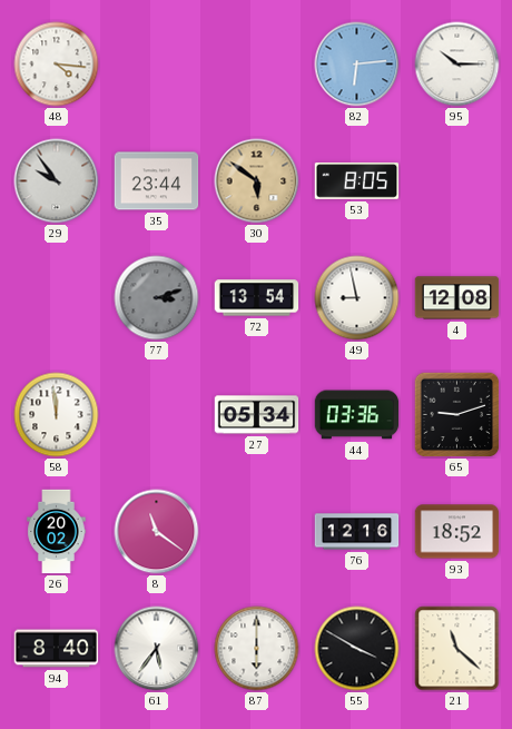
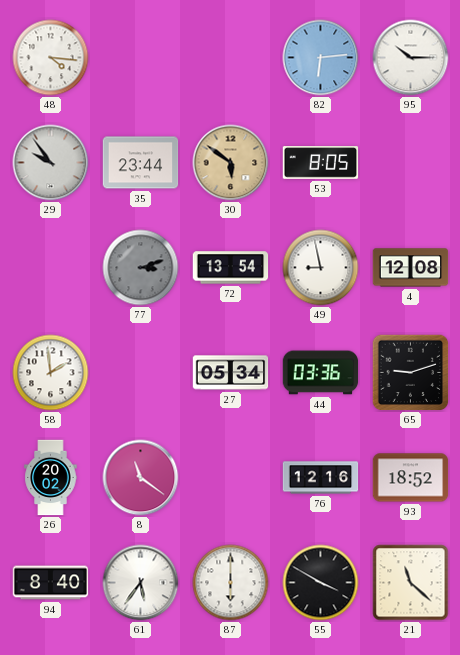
58: 11:59 -> 1:59 (51, 373)
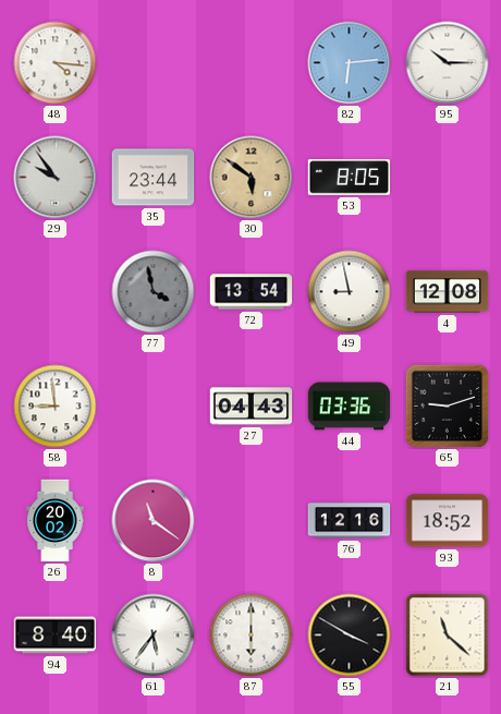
77: 3:12 -> 3:58 (154, 292)
58: 1:59 -> 8:59 (56, 407)
27: 05:34 -> 04:43 (252, 407)
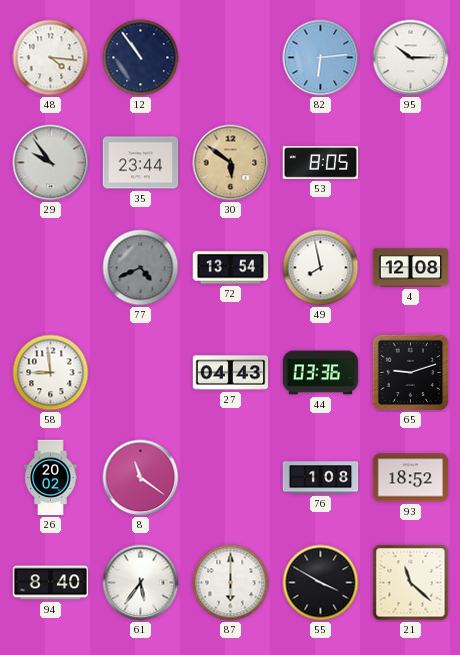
12: none -> 10:54 (141, 58)
77: 3:58 -> 4:41 (141, 268)
49: 8:58 -> 7:58 (321, 268)
76: 12:16 -> 1:08 (321, 478)
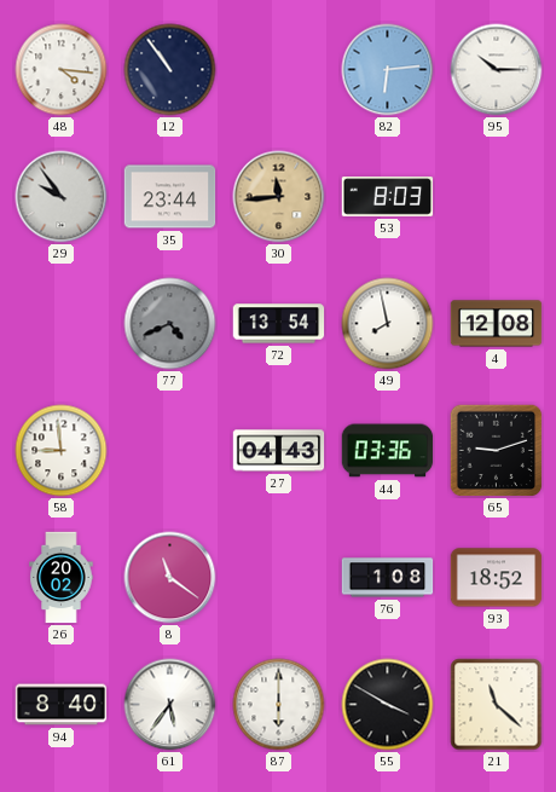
30: 5:51 -> 11:44 (279, 197)
53: 8:05 -> 8:03 (388, 197)
